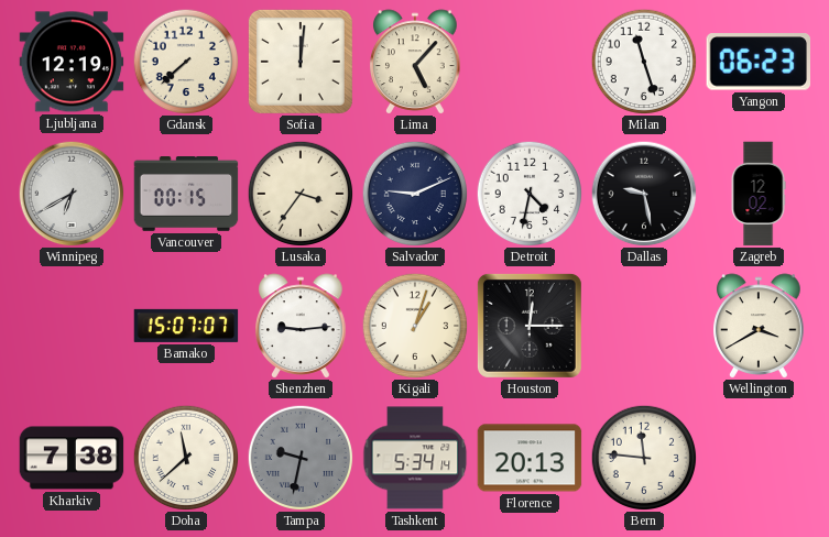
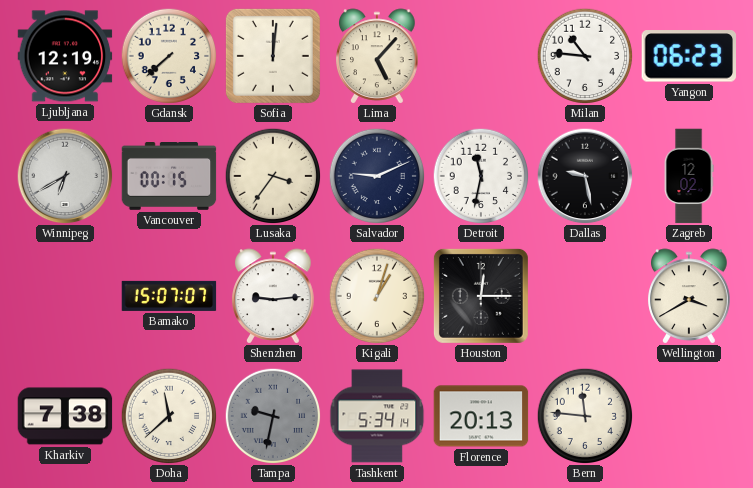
Milan: 11:27 -> 10:46 (585, 56)
Detroit: 4:32 -> 11:32 (481, 176)
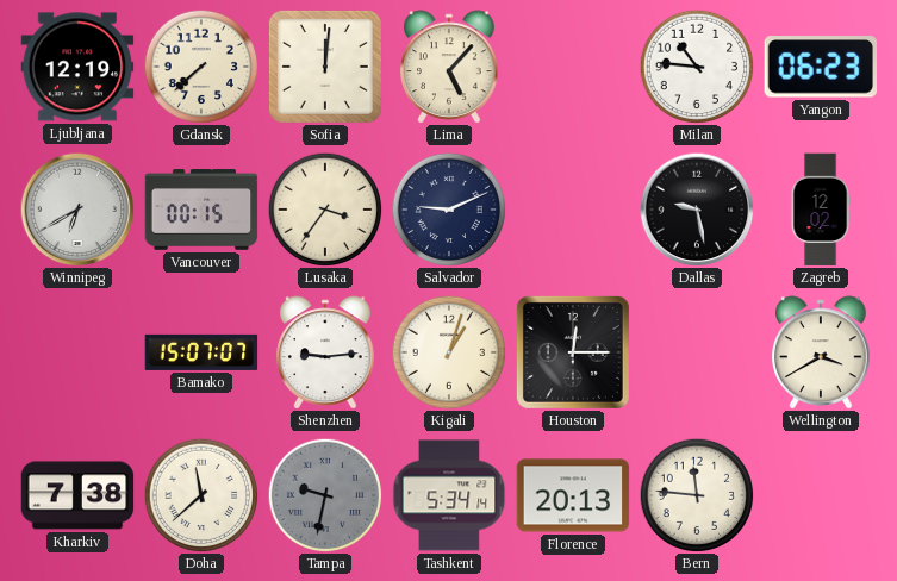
Detroit: 11:32 -> none (481, 176)
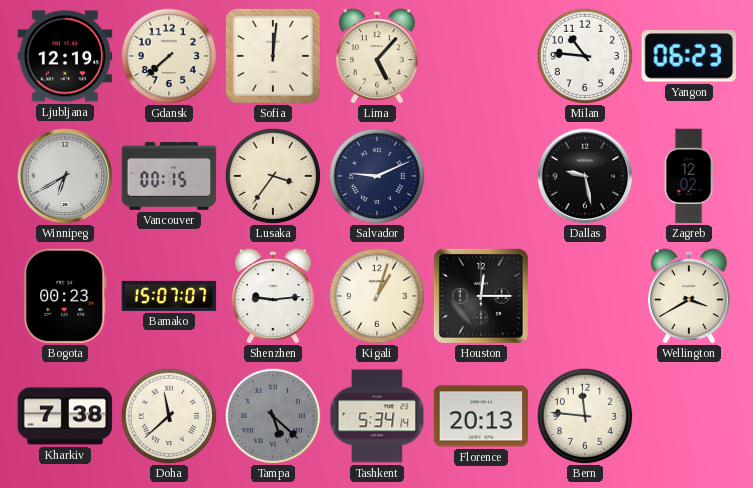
Bogota: none -> 00:23 (66, 296)
Tampa: 9:32 -> 5:22 (273, 416)
